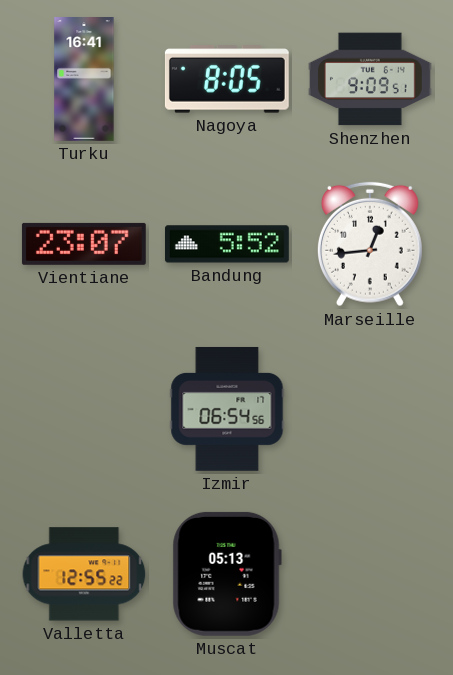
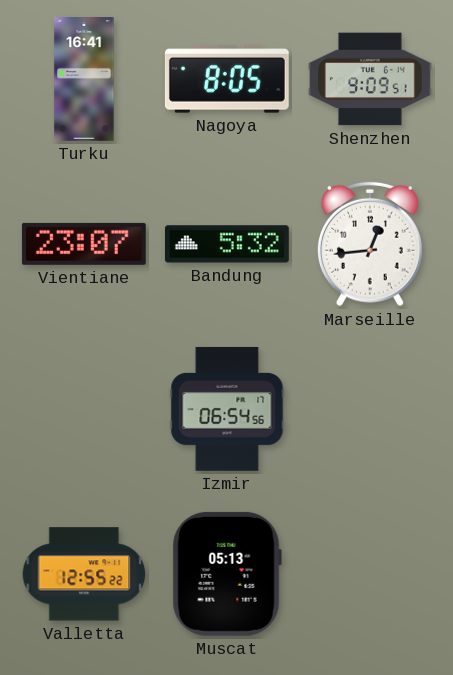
Bandung: 5:52 -> 5:32 (227, 244)
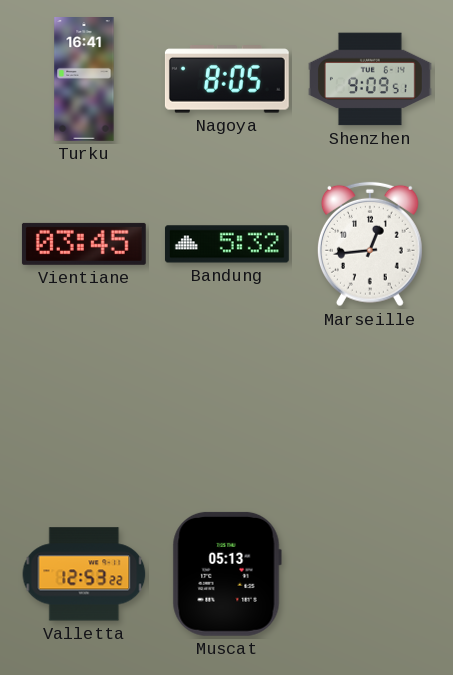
Vientiane: 23:07 -> 03:45 (84, 244)
Izmir: 06:54 -> none (227, 409)
Valletta: 12:55 -> 12:53 (84, 574)
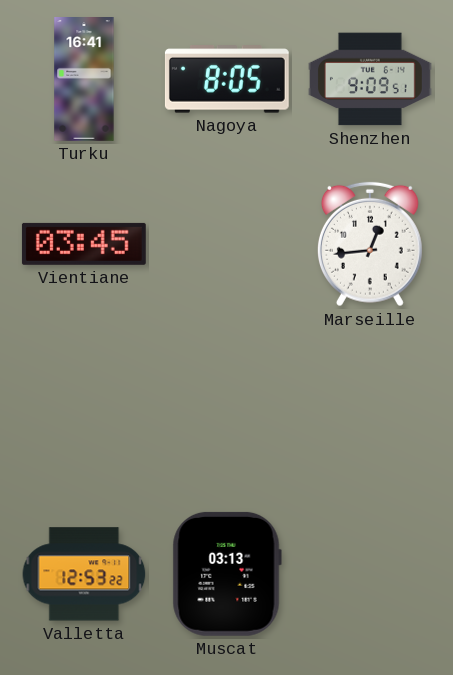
Bandung: 5:32 -> none (227, 244)
Muscat: 05:13 -> 03:13 (227, 574)
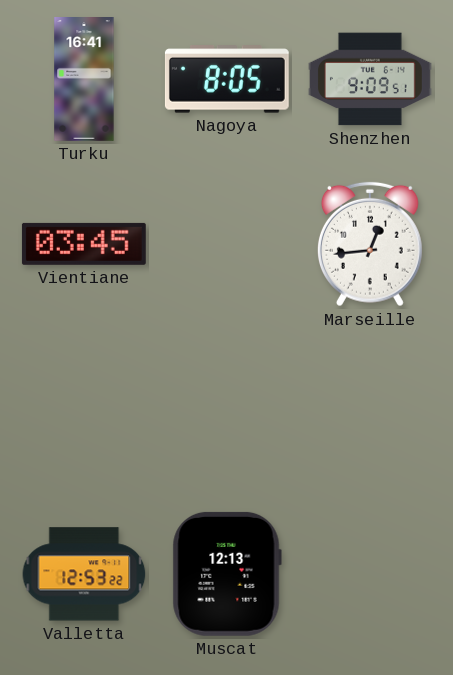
Muscat: 03:13 -> 12:13 (227, 574)
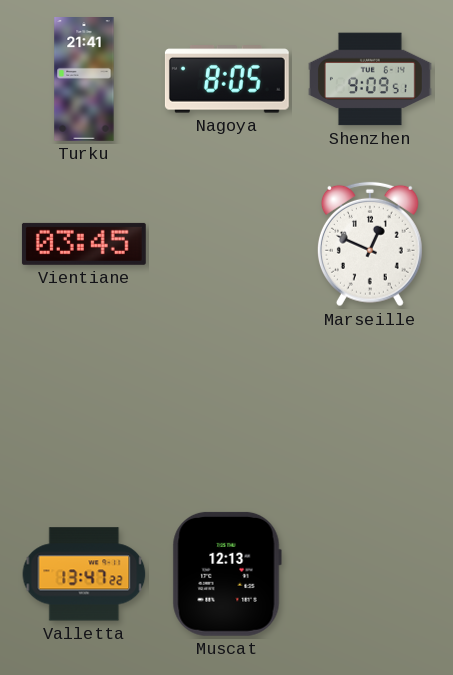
Turku: 16:41 -> 21:41 (84, 80)
Marseille: 12:44 -> 12:49 (370, 244)
Valletta: 12:53 -> 13:47 (84, 574)
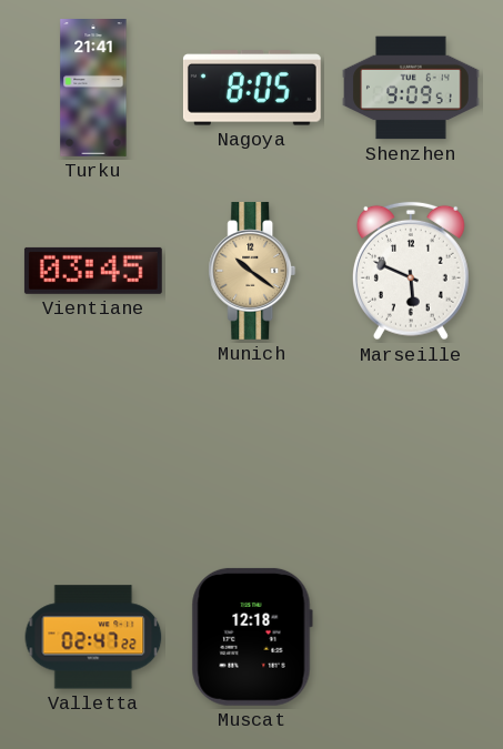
Munich: none -> 10:21 (252, 271)
Marseille: 12:49 -> 5:49 (411, 271)
Valletta: 13:47 -> 02:47 (93, 637)
Muscat: 12:13 -> 12:18 (252, 637)
